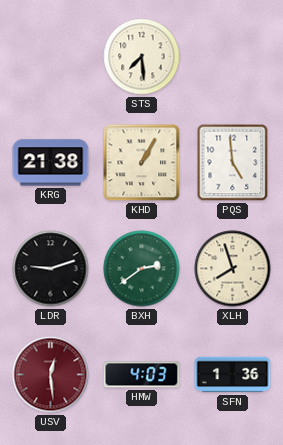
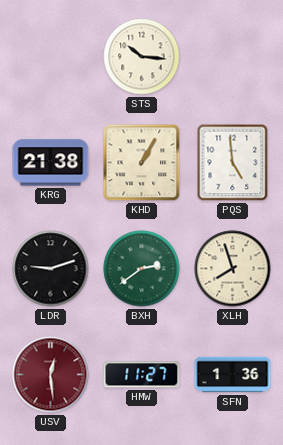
STS: 7:29 -> 10:16 (142, 57)
HMW: 4:03 -> 11:27 (142, 375)
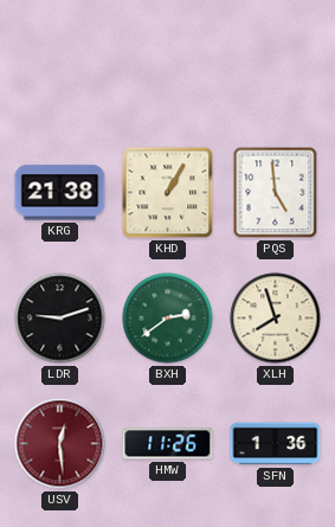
STS: 10:16 -> none (142, 57)
HMW: 11:27 -> 11:26 (168, 444)
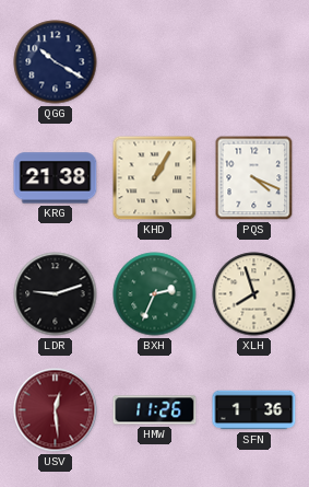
QGG: none -> 10:20 (56, 62)
PQS: 4:59 -> 4:19 (254, 178)
BXH: 2:39 -> 2:34 (155, 294)
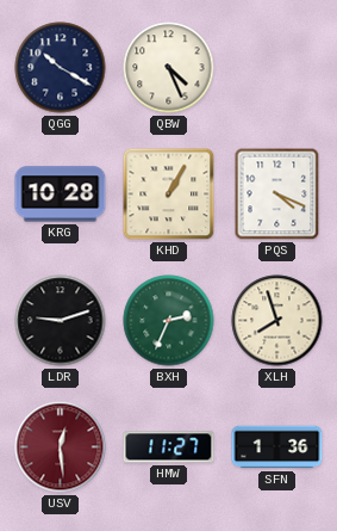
QBW: none -> 4:26 (169, 68)
KRG: 21:38 -> 10:28 (61, 195)
HMW: 11:26 -> 11:27 (169, 447)
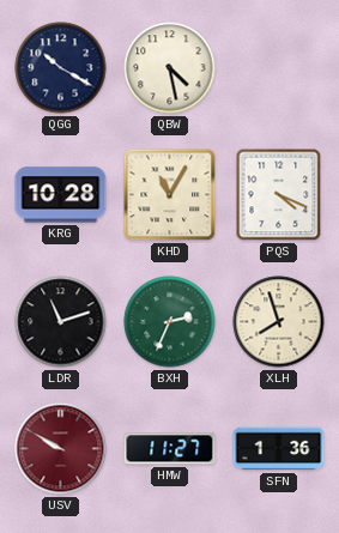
QBW: 4:26 -> 4:28 (170, 68)
KHD: 1:05 -> 11:05 (170, 195)
LDR: 9:12 -> 11:12 (61, 322)
USV: 12:29 -> 9:50 (61, 449)
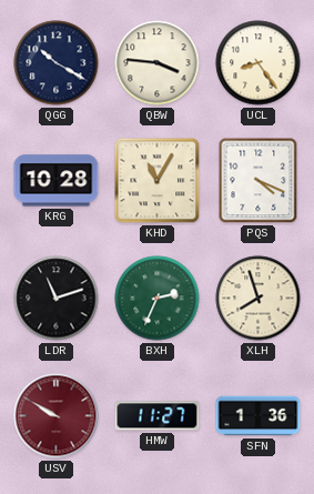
QBW: 4:28 -> 3:46 (158, 63)
UCL: none -> 8:24 (259, 63)
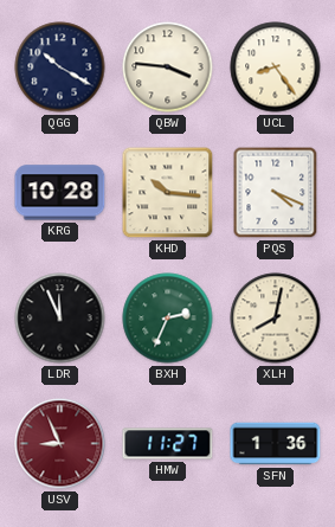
KHD: 11:05 -> 10:16 (168, 193)
LDR: 11:12 -> 11:56 (60, 319)
XLH: 7:57 -> 8:02 (276, 319)
USV: 9:50 -> 8:56 (60, 444)
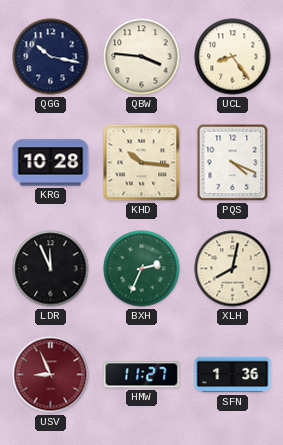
QGG: 10:20 -> 10:17 (51, 57)
